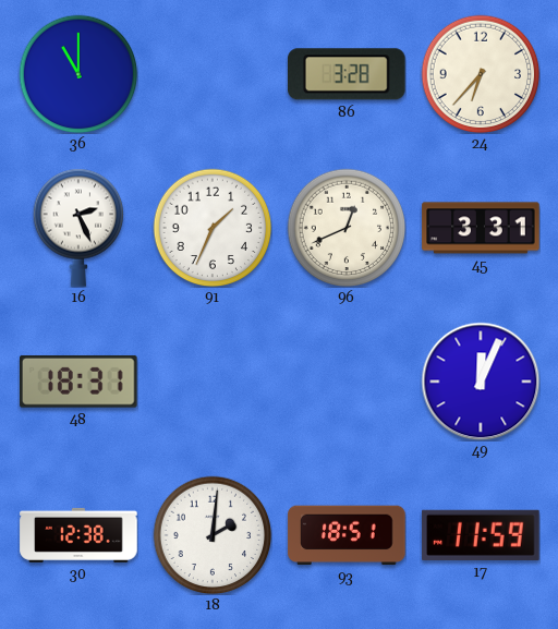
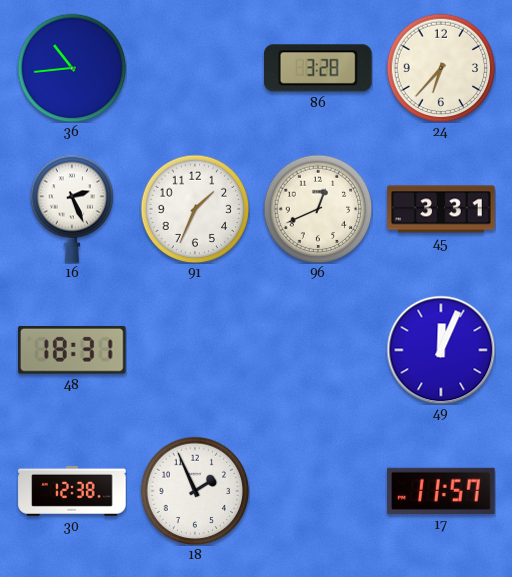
36: 11:00 -> 10:44 (72, 68)
18: 2:01 -> 1:56 (195, 491)
93: 18:51 -> none (347, 535)
17: 11:59 -> 11:57 (441, 491)
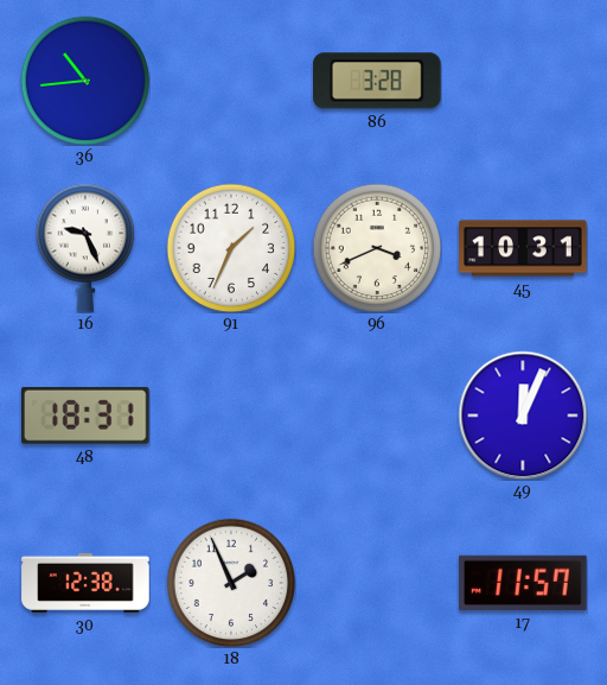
24: 6:37 -> none (441, 68)
16: 2:26 -> 9:26 (85, 248)
96: 12:41 -> 3:41 (377, 248)
45: 3:31 -> 10:31 (523, 248)
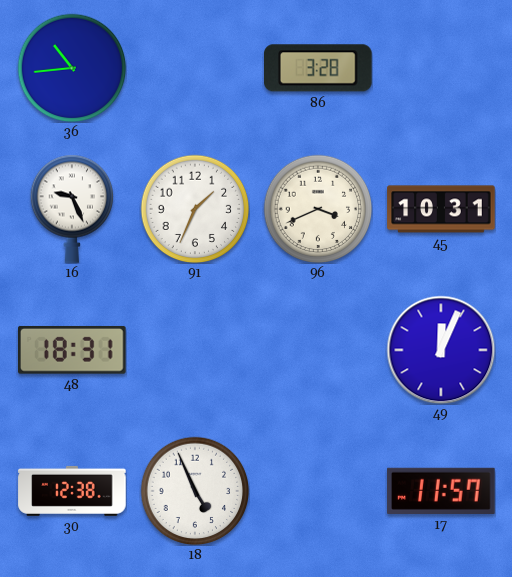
18: 1:56 -> 4:56 (195, 491)
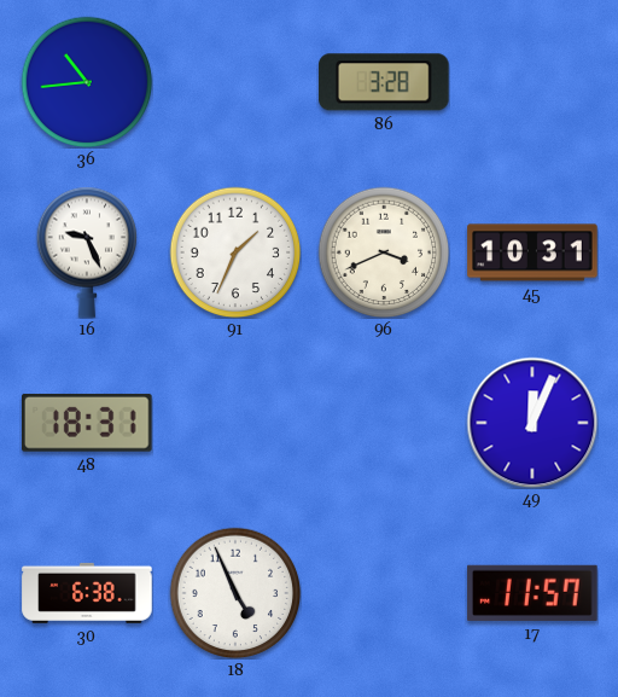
30: 12:38 -> 6:38 (87, 593)
